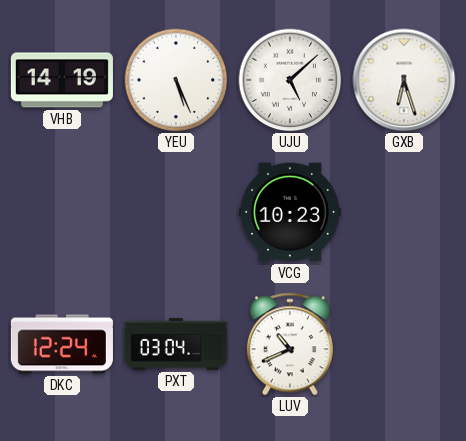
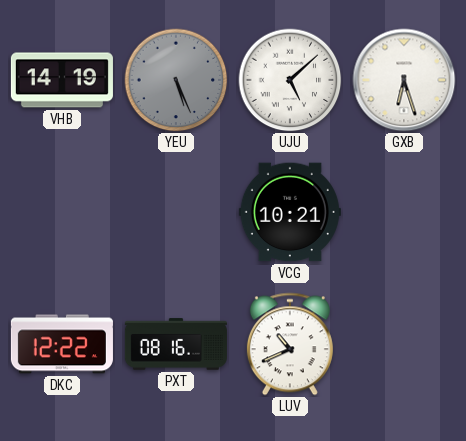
YEU dial: white -> grey (176, 80)
VCG: 10:23 -> 10:21 (290, 212)
DKC: 12:24 -> 12:22 (62, 344)
PXT: 03:04 -> 08:16 (176, 344)
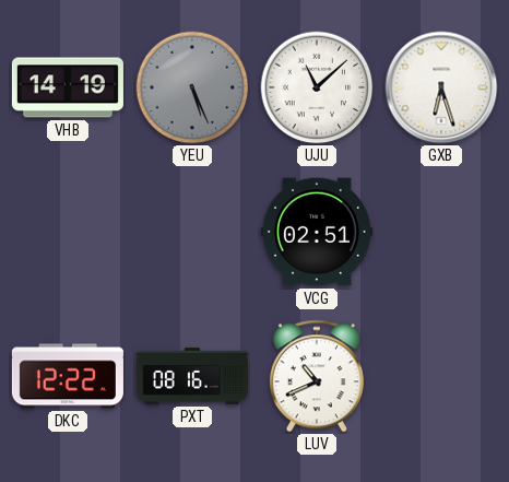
UJU: 5:08 -> 11:08 (317, 87)
VCG: 10:21 -> 02:51 (317, 232)
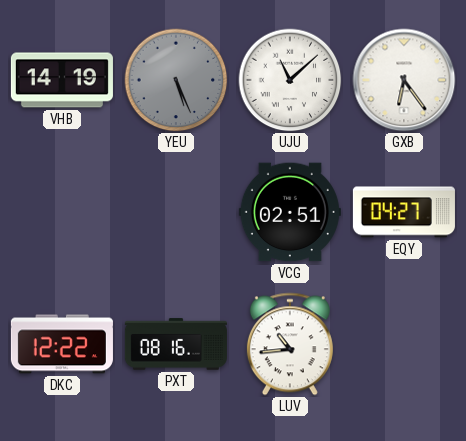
GXB: 6:27 -> 6:24 (404, 80)
EQY: none -> 04:27 (404, 212)
LUV: 10:41 -> 10:44 (290, 344)
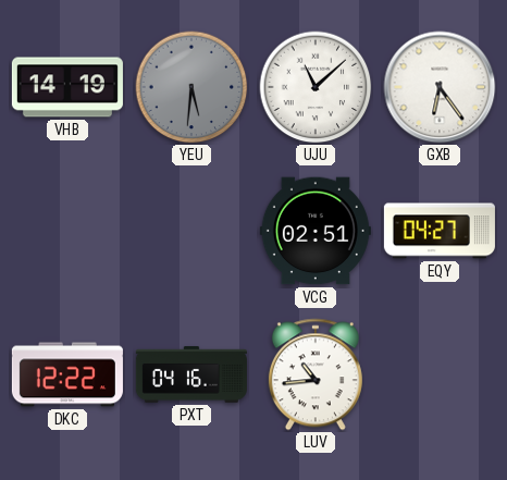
YEU: 5:26 -> 5:31 (191, 87)
PXT: 08:16 -> 04:16 (191, 374)
